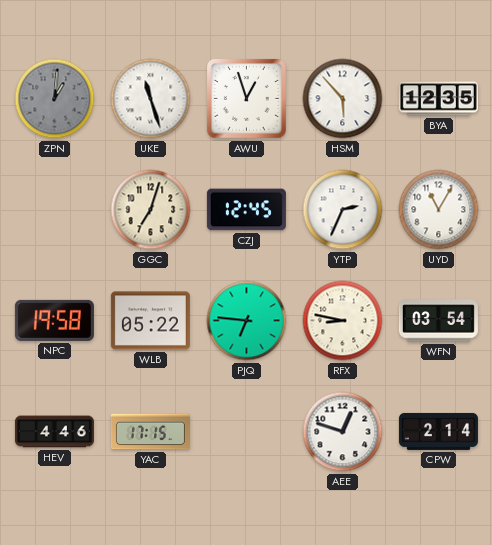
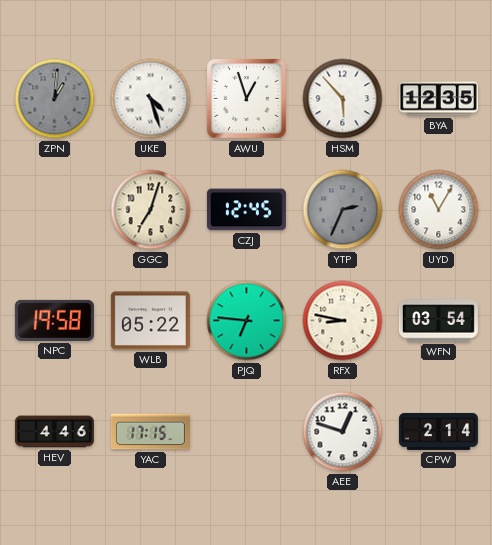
UKE: 11:27 -> 4:27 (151, 99)
YTP dial: white -> grey (343, 210)
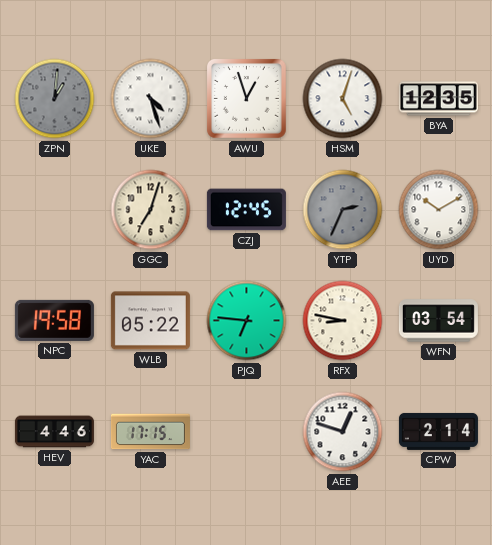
HSM: 5:53 -> 5:03 (343, 99)
UYD: 11:05 -> 10:10 (439, 210)
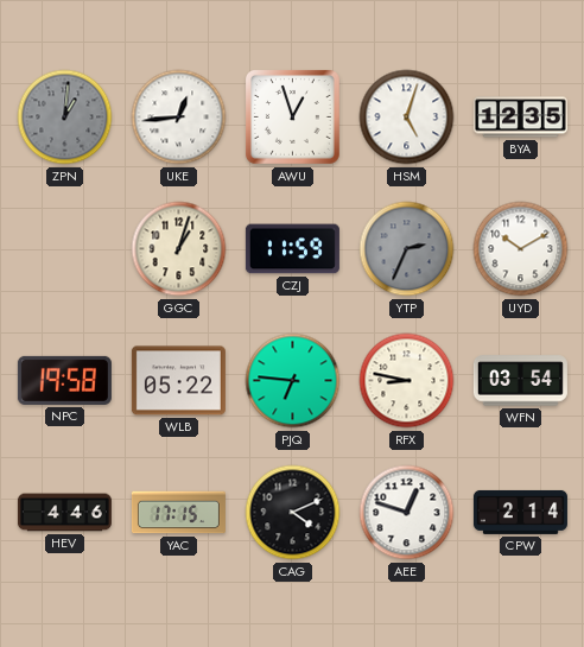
UKE: 4:27 -> 12:44 (179, 118)
GGC: 7:03 -> 1:03 (179, 249)
CZJ: 12:45 -> 11:59 (292, 249)
CAG: none -> 4:11 (293, 513)
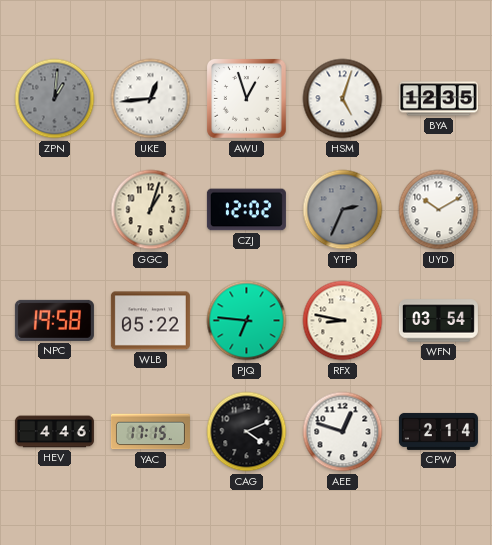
CZJ: 11:59 -> 12:02 (246, 210)
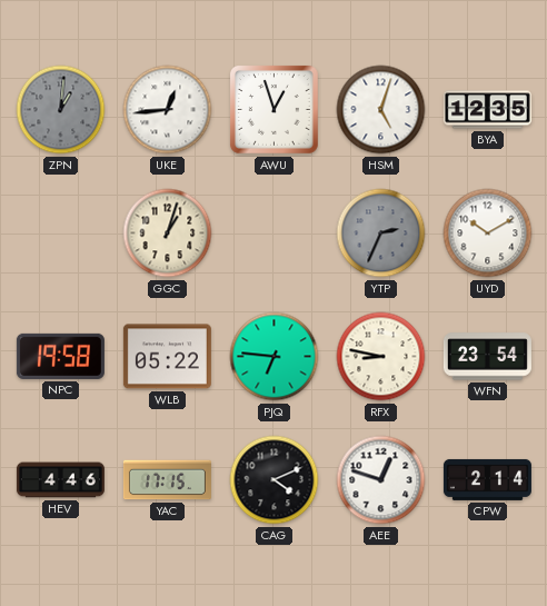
CZJ: 12:02 -> none (246, 210)
WFN: 03:54 -> 23:54 (487, 357)
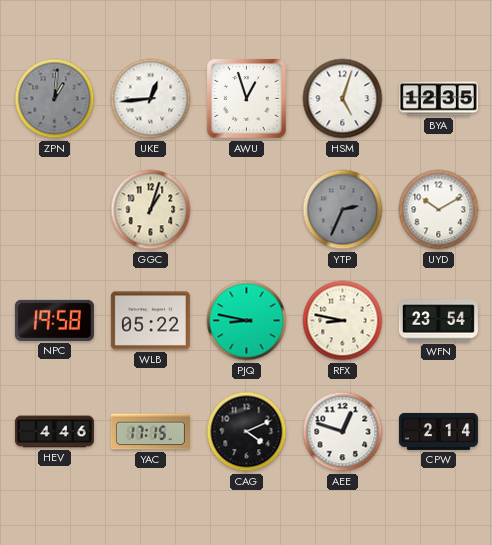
PJQ: 6:46 -> 8:47 (247, 321)
